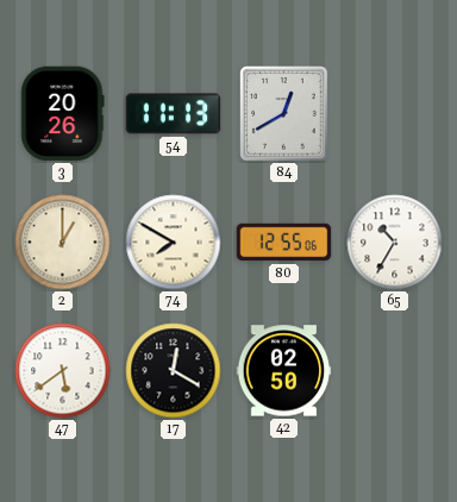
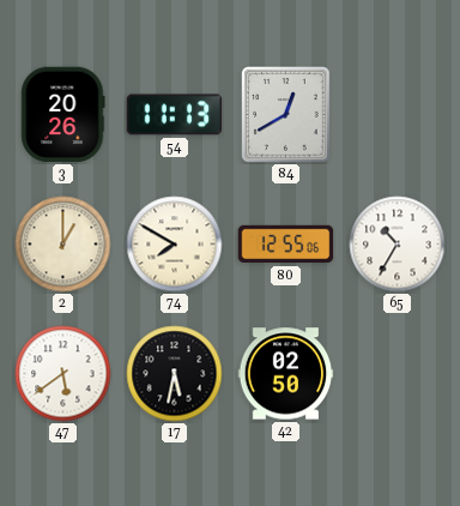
17: 12:20 -> 5:32 (175, 374)
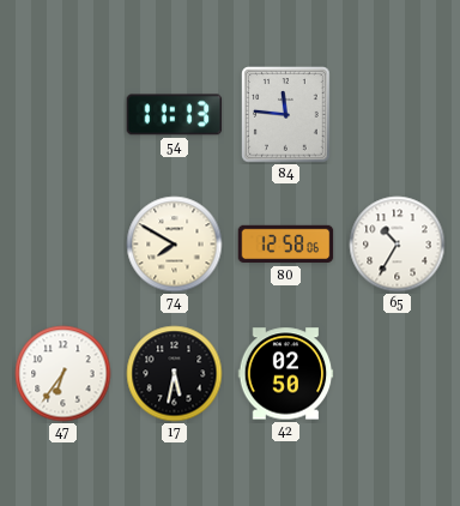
3: 20:26 -> none (63, 115)
84: 12:40 -> 11:46 (286, 115)
2: 1:00 -> none (63, 245)
80: 12:55 -> 12:58 (286, 245)
47: 5:39 -> 6:36 (63, 374)
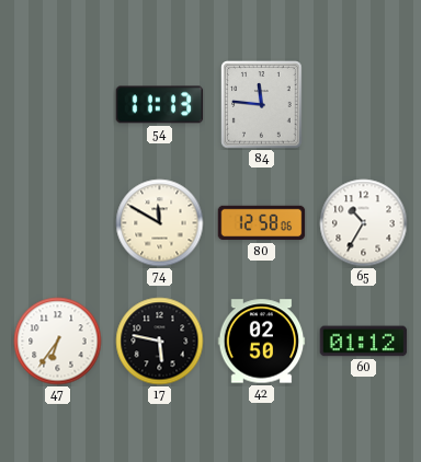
74: 7:50 -> 11:50 (160, 223)
17: 5:32 -> 5:47 (160, 342)
60: none -> 01:12 (364, 342)
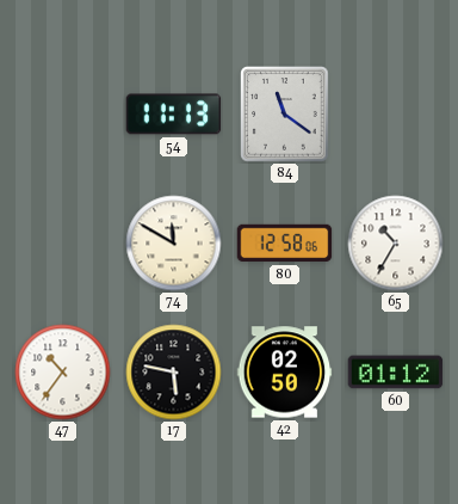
84: 11:46 -> 11:21 (285, 115)
47: 6:36 -> 10:36 (63, 373)
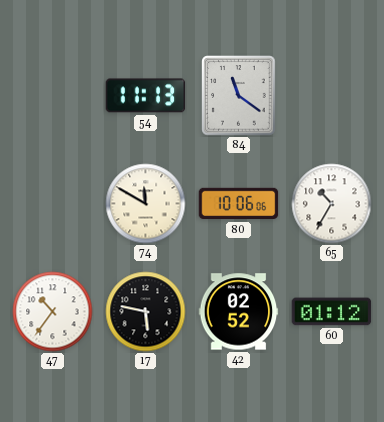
80: 12:58 -> 10:06 (239, 204)
42: 02:50 -> 02:52 (239, 312)
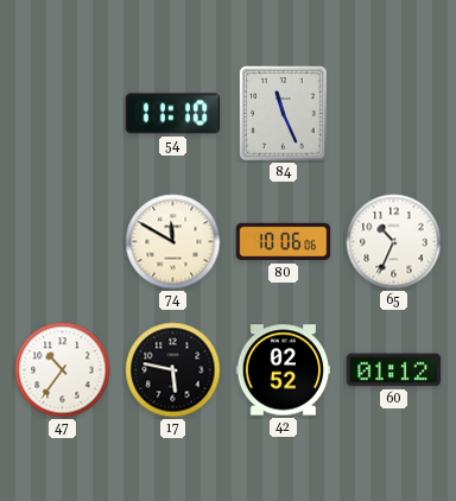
54: 11:13 -> 11:10 (173, 114)
84: 11:21 -> 11:26 (284, 114)
65: 10:35 -> 10:34 (394, 242)
